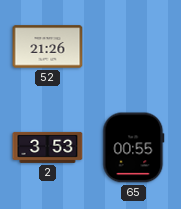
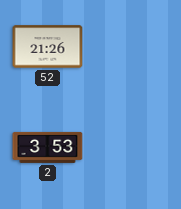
65: 00:55 -> none (134, 148)
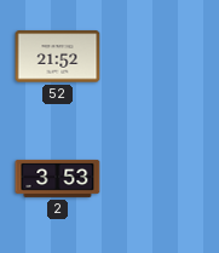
52: 21:26 -> 21:52 (58, 57)
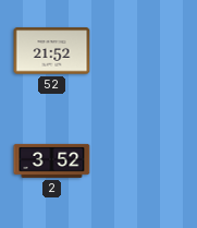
2: 3:53 -> 3:52 (52, 160)
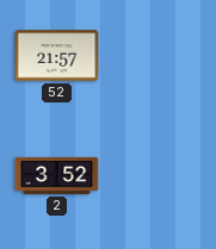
52: 21:52 -> 21:57 (57, 56)
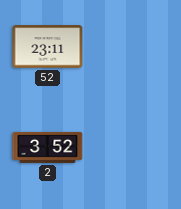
52: 21:57 -> 23:11 (48, 47)
